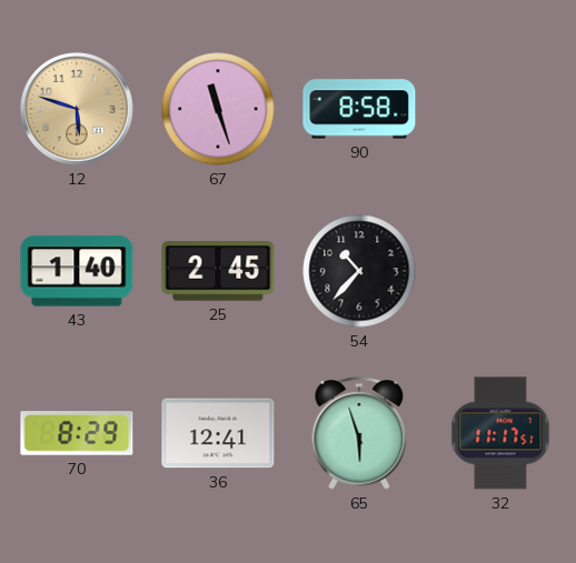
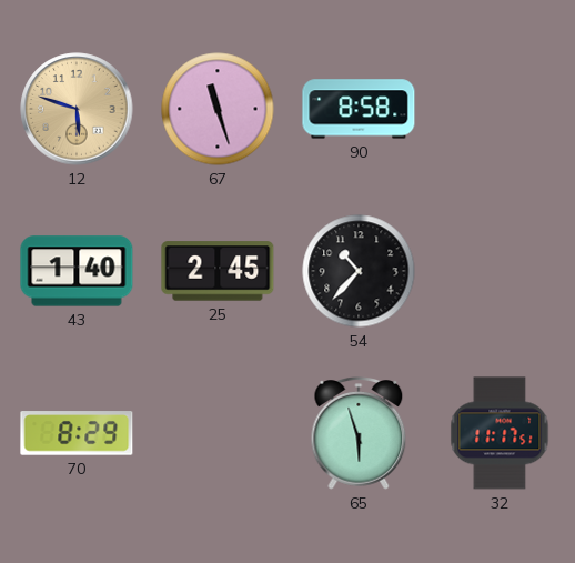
36: 12:41 -> none (218, 433)
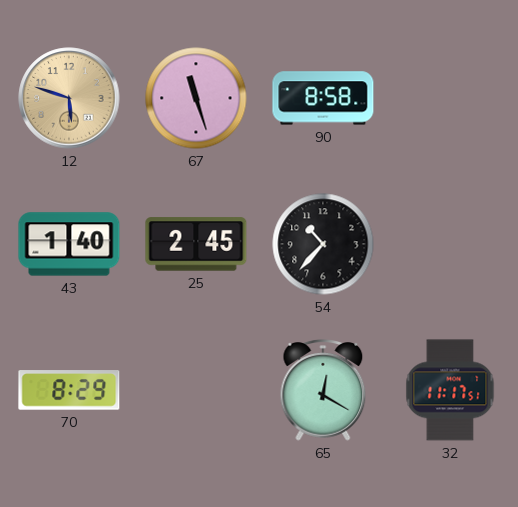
65: 5:57 -> 12:20 (323, 391)
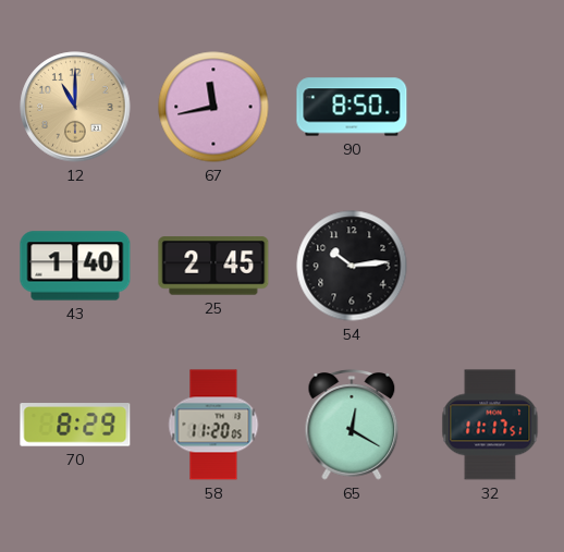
12: 5:48 -> 11:00 (75, 107)
67: 11:27 -> 11:43 (213, 107)
90: 8:58 -> 8:50 (352, 107)
54: 10:37 -> 10:14 (352, 266)
58: none -> 11:20 (213, 425)
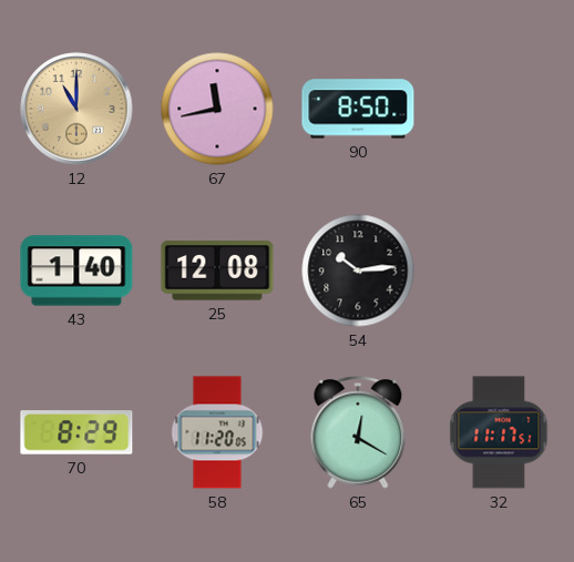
25: 2:45 -> 12:08 (217, 270)
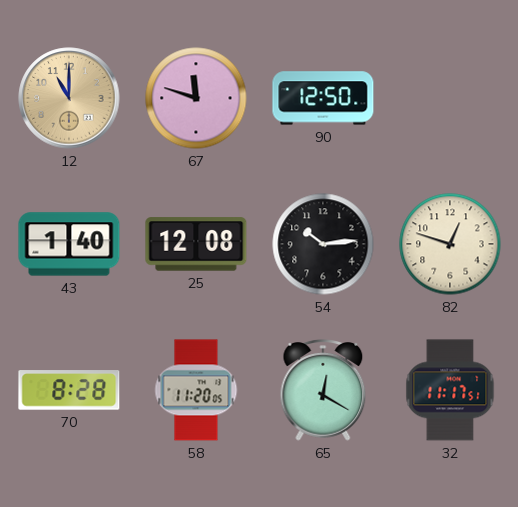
67: 11:43 -> 11:48 (196, 98)
90: 8:50 -> 12:50 (323, 98)
82: none -> 12:48 (450, 244)
70: 8:29 -> 8:28 (69, 390)
